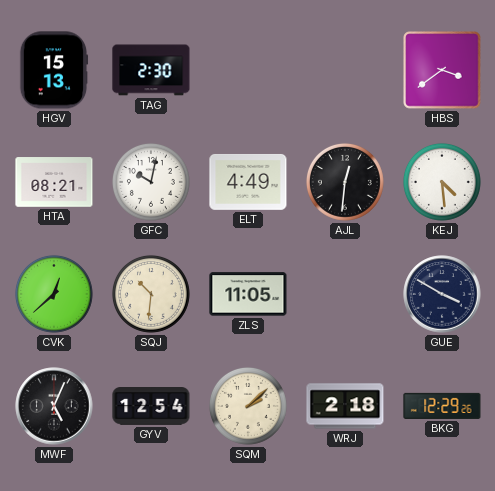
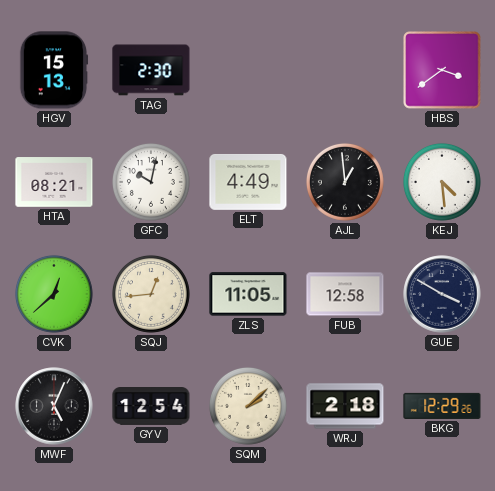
AJL: 12:31 -> 12:59 (345, 182)
SQJ: 10:31 -> 12:44 (151, 294)
FUB: none -> 12:58 (345, 294)
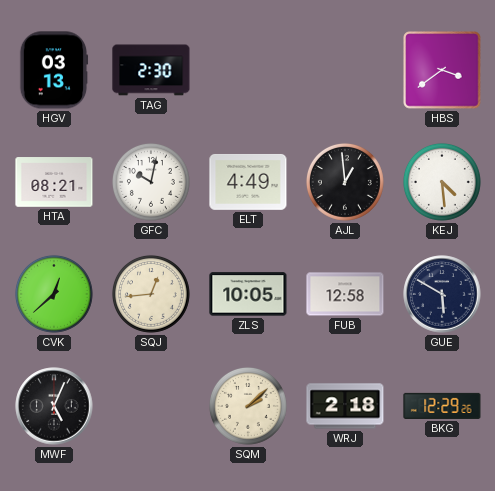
HGV: 15:13 -> 03:13 (54, 70)
ZLS: 11:05 -> 10:05 (248, 294)
GUE: 3:50 -> 5:50 (442, 294)
GYV: 12:54 -> none (151, 406)
